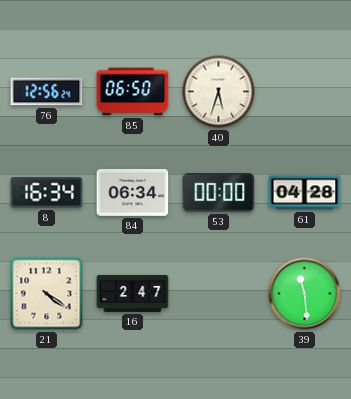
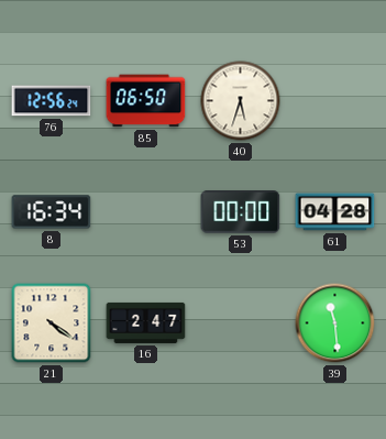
84: 06:34 -> none (133, 193)
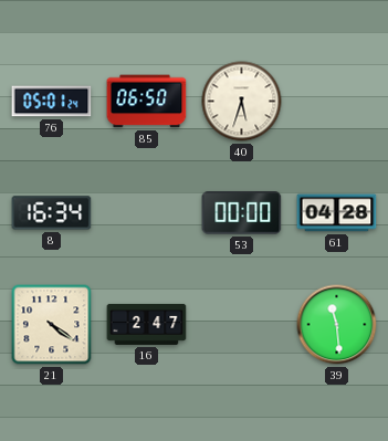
76: 12:56 -> 05:01 (52, 102)
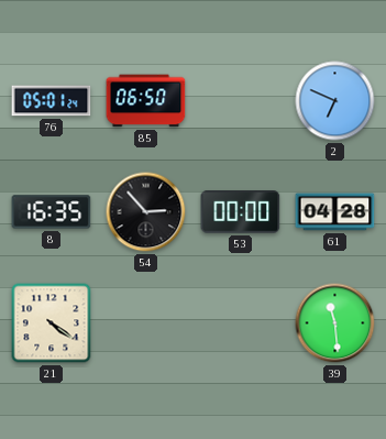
40: 5:33 -> none (242, 102)
2: none -> 6:49 (335, 101)
8: 16:34 -> 16:35 (52, 212)
54: none -> 2:53 (146, 212)
16: 2:47 -> none (147, 324)
